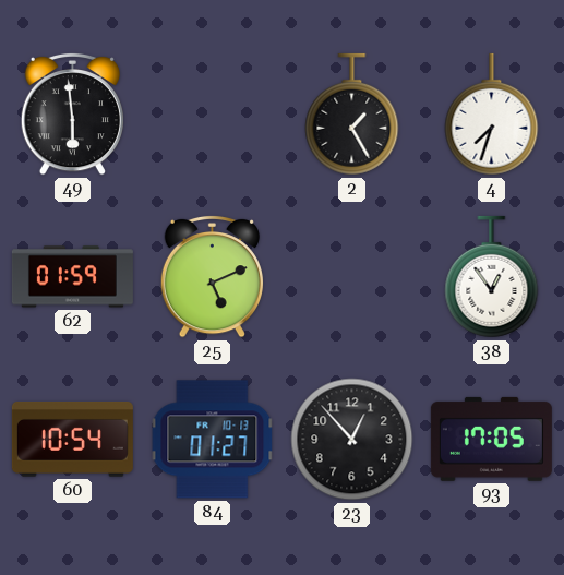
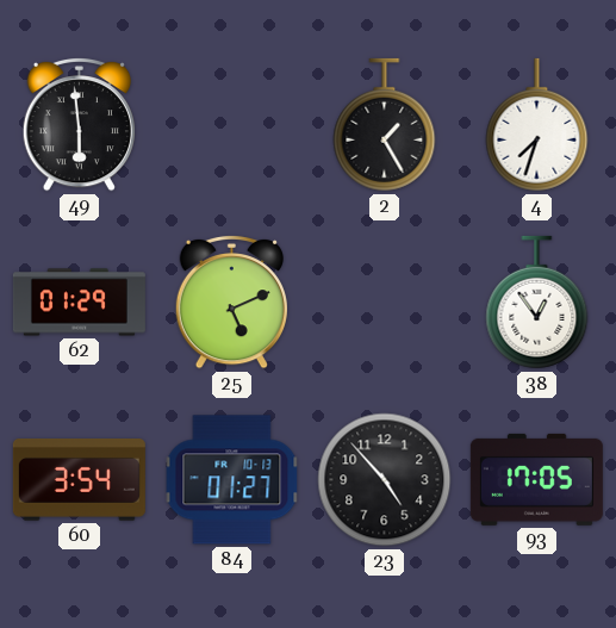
62: 01:59 -> 01:29 (79, 303)
60: 10:54 -> 3:54 (79, 480)
23: 12:53 -> 4:53 (385, 480)
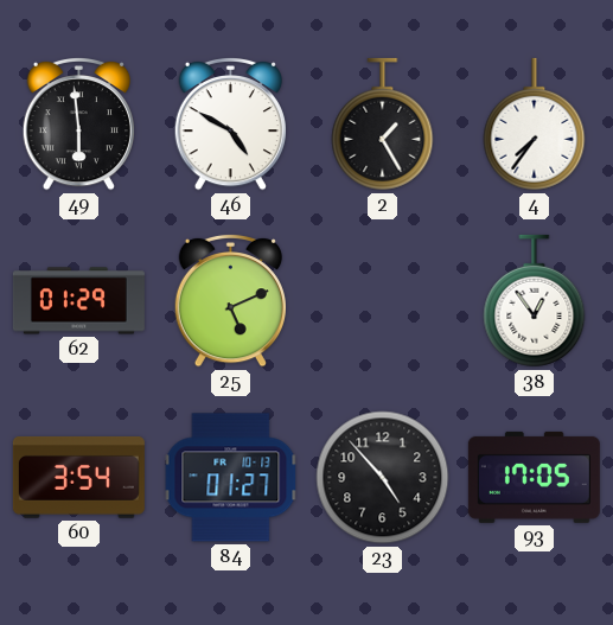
46: none -> 4:50 (230, 123)
4: 7:33 -> 7:36 (535, 125)
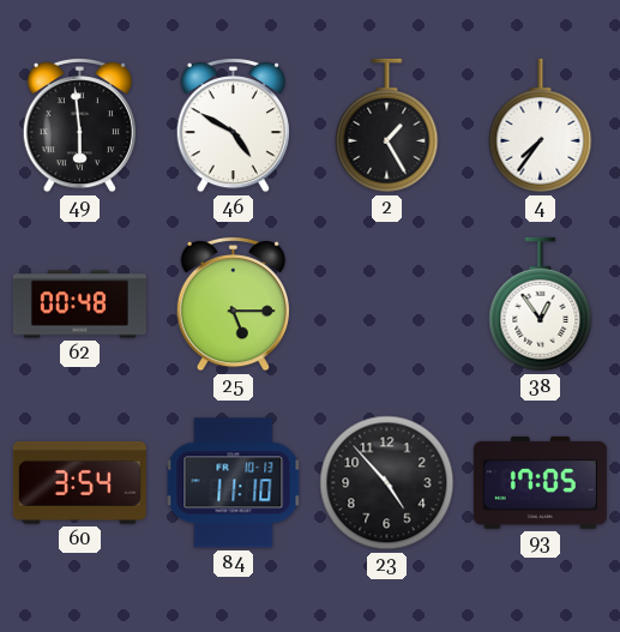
62: 01:29 -> 00:48 (79, 305)
25: 5:11 -> 5:15 (233, 303)
84: 01:27 -> 11:10 (234, 483)
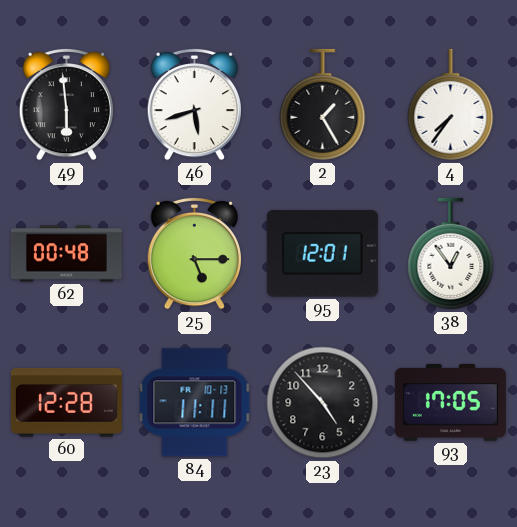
46: 4:50 -> 5:42 (194, 104)
95: none -> 12:01 (322, 254)
60: 3:54 -> 12:28 (66, 403)
84: 11:10 -> 11:11 (195, 403)
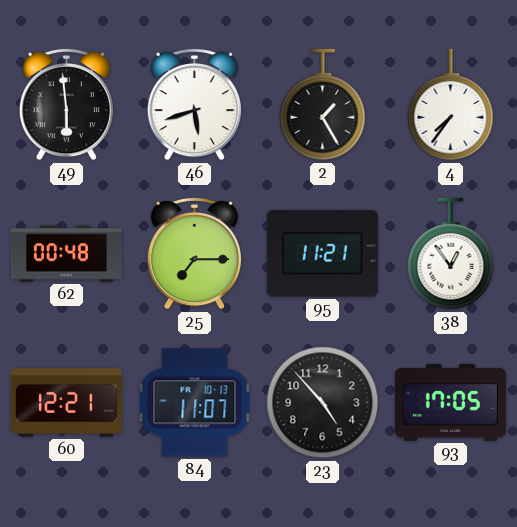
25: 5:15 -> 7:15 (194, 253)
95: 12:01 -> 11:21 (322, 254)
60: 12:28 -> 12:21 (66, 403)
84: 11:11 -> 11:07 (195, 403)
